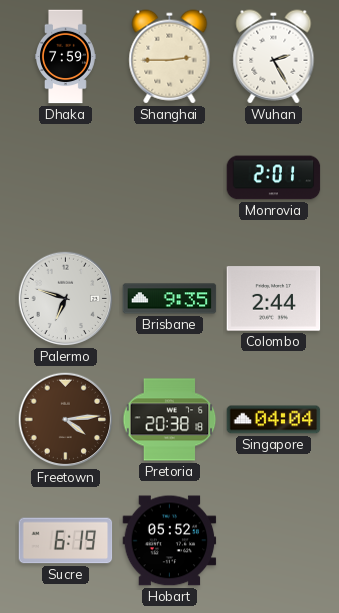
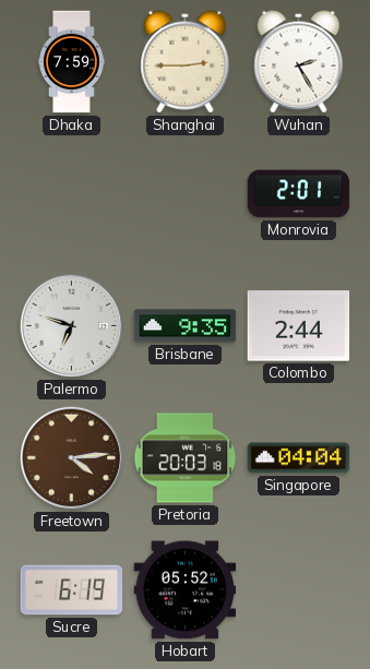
Pretoria: 20:38 -> 20:03 (186, 458)
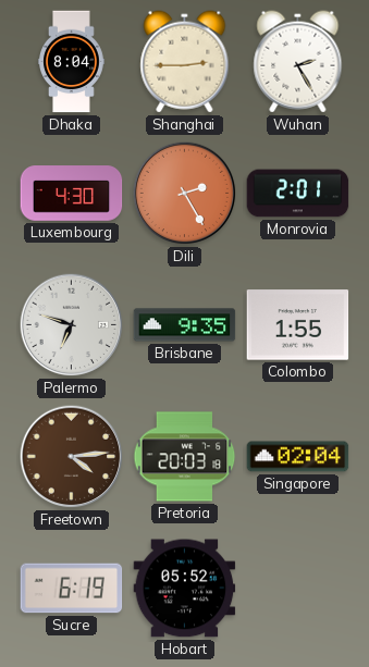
Dhaka: 7:59 -> 8:04 (72, 62)
Luxembourg: none -> 4:30 (72, 194)
Dili: none -> 2:25 (185, 194)
Colombo: 2:44 -> 1:55 (298, 325)
Singapore: 04:04 -> 02:04 (298, 457)
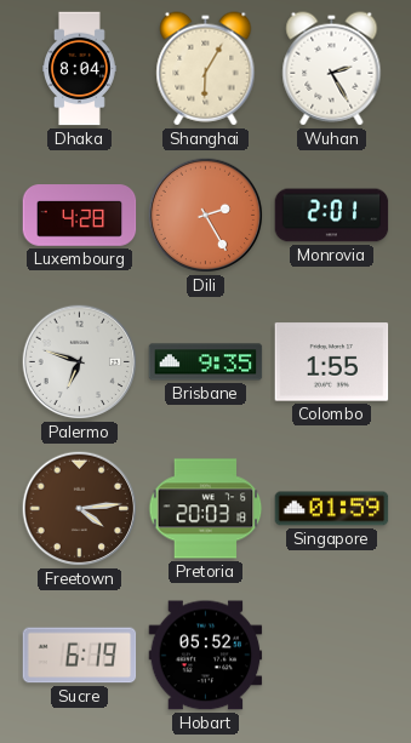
Shanghai: 2:45 -> 6:05 (206, 69)
Luxembourg: 4:30 -> 4:28 (80, 216)
Singapore: 02:04 -> 01:59 (332, 509)
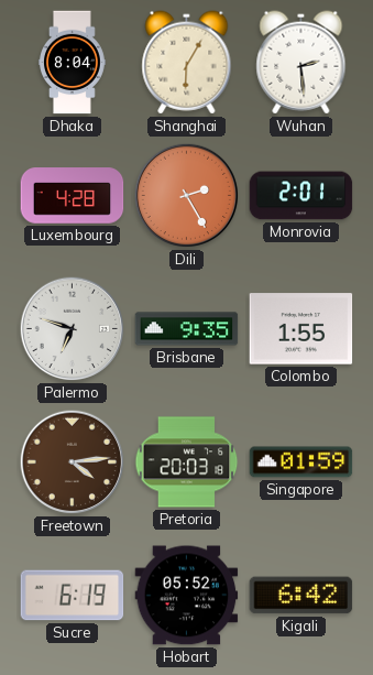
Wuhan: 2:25 -> 2:29 (301, 63)
Kigali: none -> 6:42 (301, 596)
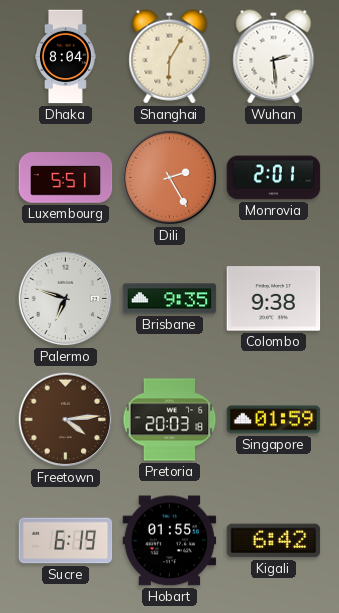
Luxembourg: 4:28 -> 5:51 (66, 178)
Colombo: 1:55 -> 9:38 (274, 299)
Hobart: 05:52 -> 01:55 (170, 541)
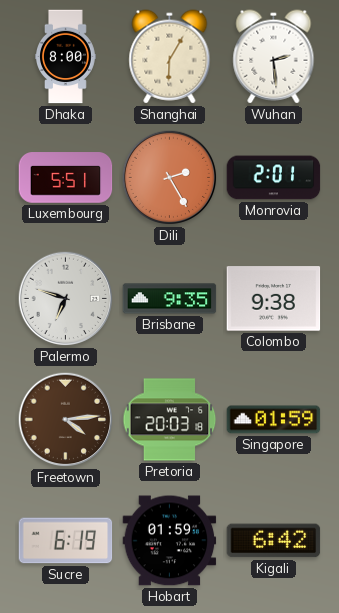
Dhaka: 8:04 -> 8:00 (66, 57)
Hobart: 01:55 -> 01:59 (170, 541)
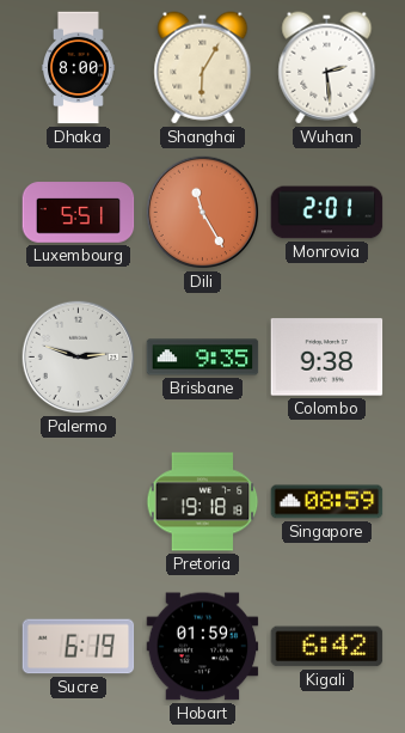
Dili: 2:25 -> 11:25 (203, 213)
Palermo: 6:48 -> 2:48 (79, 358)
Freetown: 4:14 -> none (66, 420)
Pretoria: 20:03 -> 19:18 (203, 502)
Singapore: 01:59 -> 08:59 (327, 502)
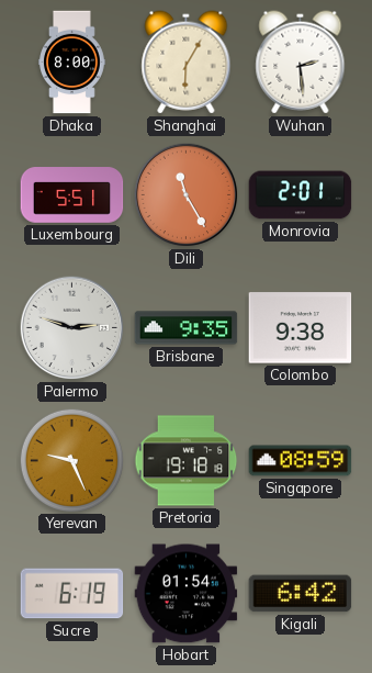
Yerevan: none -> 9:26 (71, 460)
Hobart: 01:59 -> 01:54 (187, 594)
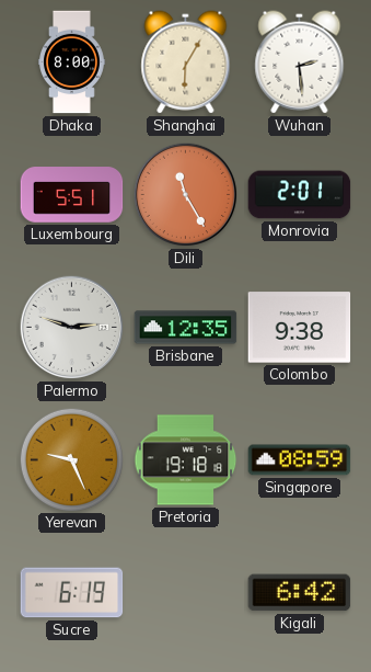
Brisbane: 9:35 -> 12:35 (186, 328)
Hobart: 01:54 -> none (187, 594)
